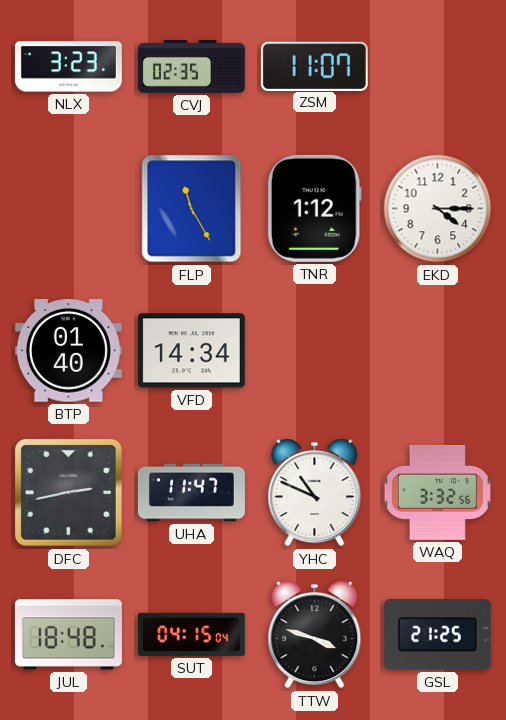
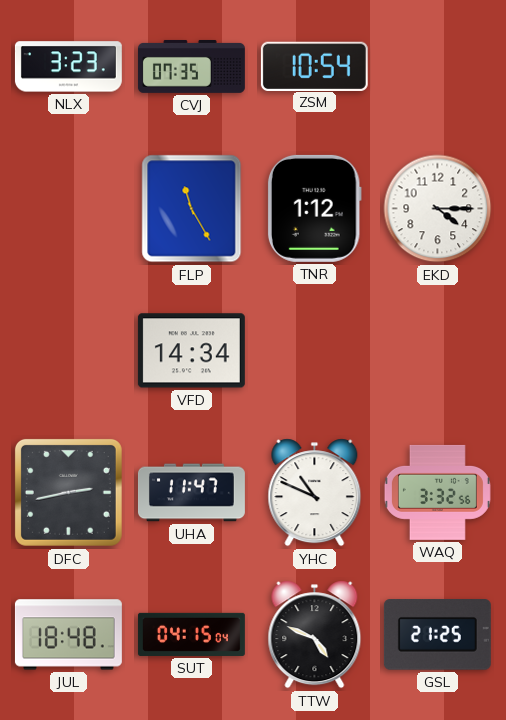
CVJ: 02:35 -> 07:35 (191, 66)
ZSM: 11:07 -> 10:54 (314, 66)
BTP: 01:40 -> none (68, 351)
TTW: 3:48 -> 4:49 (315, 635)
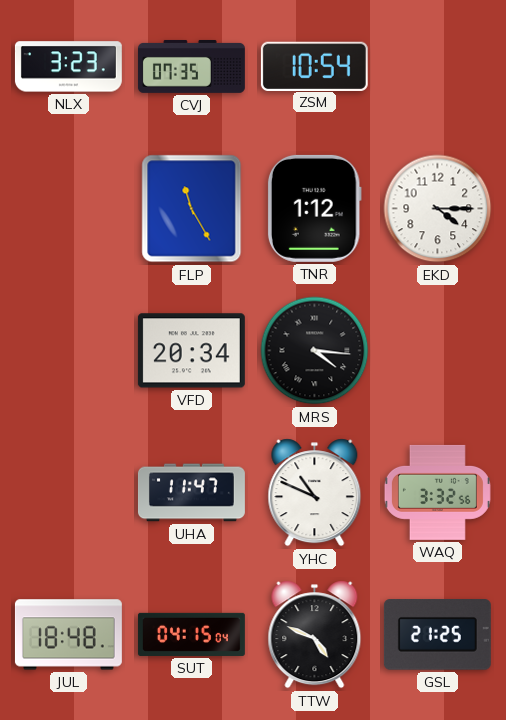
VFD: 14:34 -> 20:34 (191, 351)
MRS: none -> 4:16 (315, 351)
DFC: 2:43 -> none (68, 492)
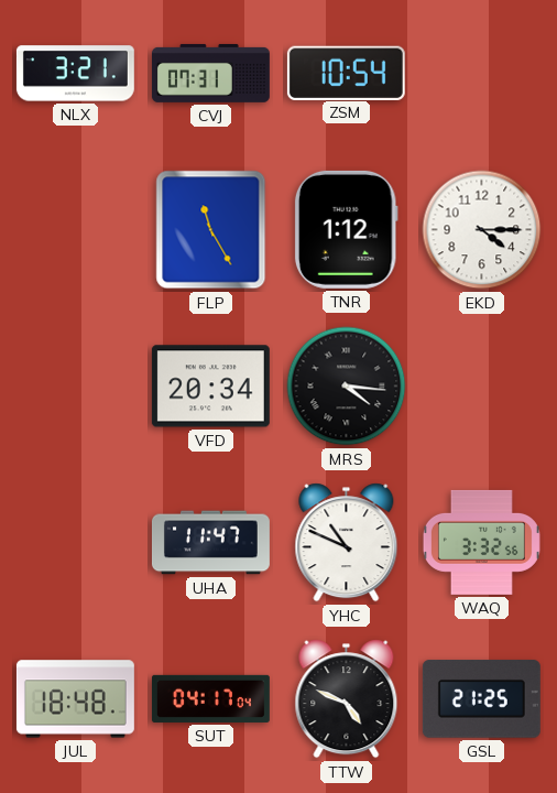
NLX: 3:23 -> 3:21 (75, 74)
CVJ: 07:35 -> 07:31 (210, 73)
SUT: 04:15 -> 04:17 (210, 698)
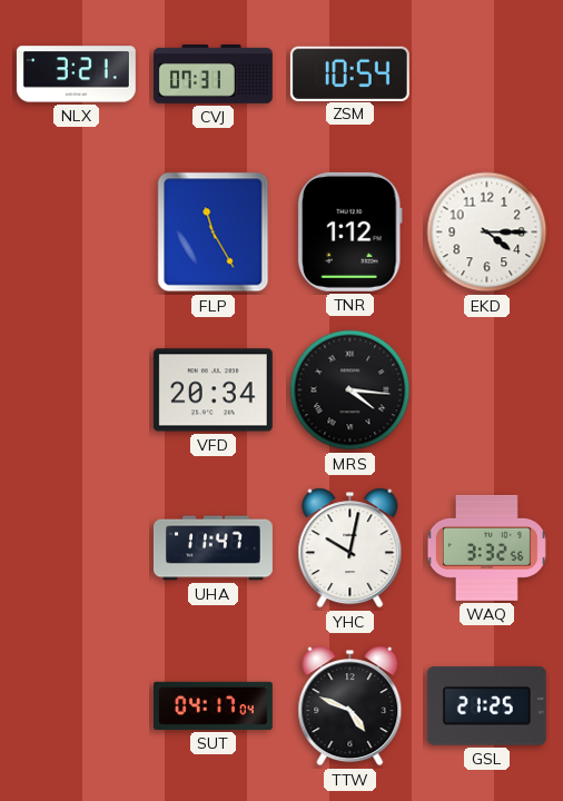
YHC: 10:49 -> 10:02 (350, 548)
JUL: 18:48 -> none (75, 699)
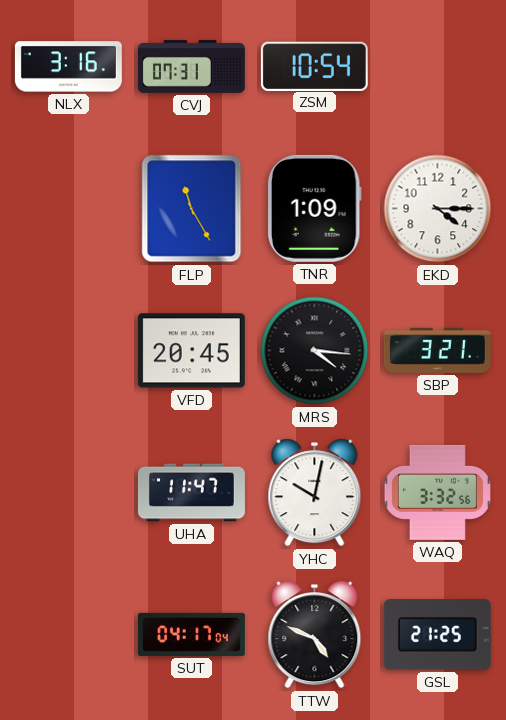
NLX: 3:21 -> 3:16 (68, 67)
TNR: 1:12 -> 1:09 (314, 208)
VFD: 20:34 -> 20:45 (191, 351)
SBP: none -> 3:21 (437, 350)
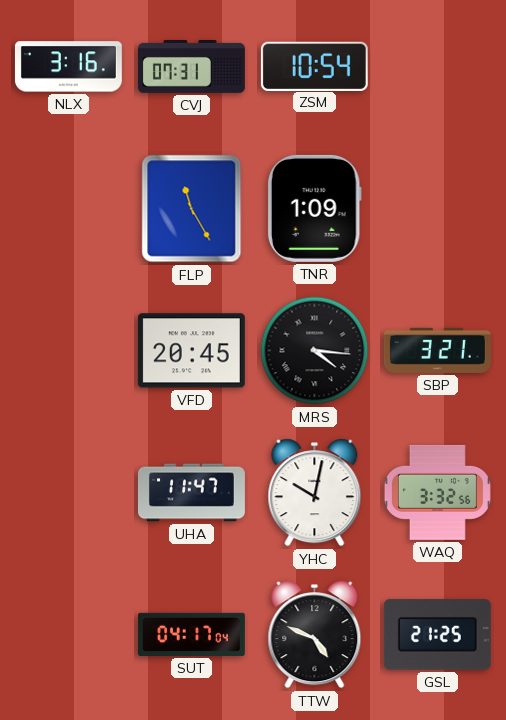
EKD: 4:15 -> none (438, 209)
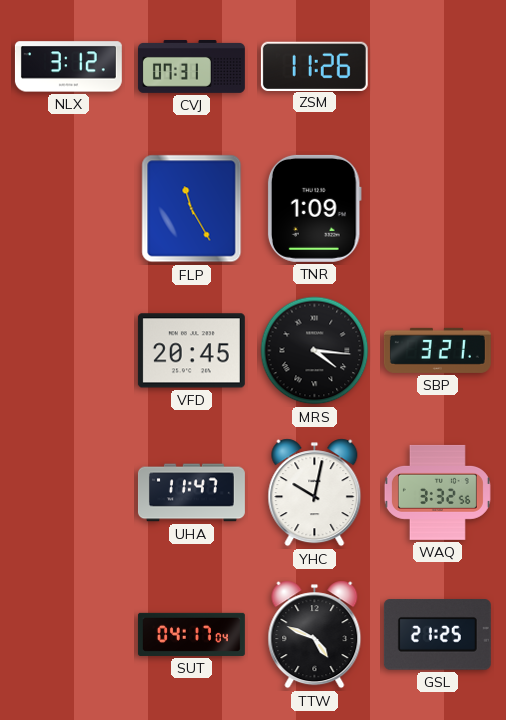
NLX: 3:16 -> 3:12 (68, 67)
ZSM: 10:54 -> 11:26 (314, 66)
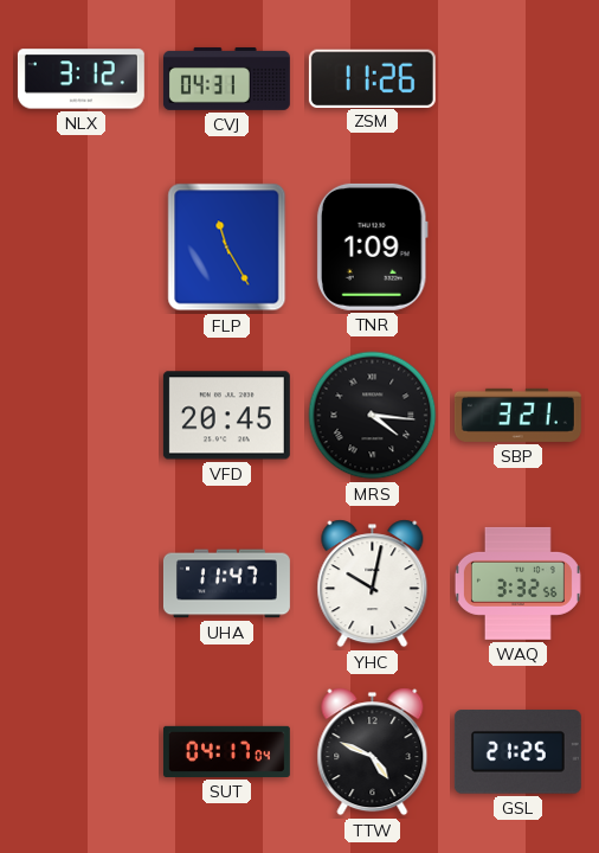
CVJ: 07:31 -> 04:31 (226, 78)
